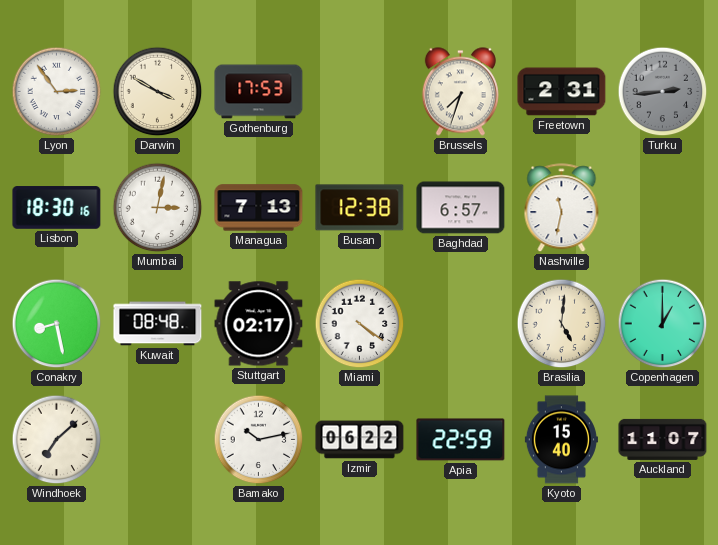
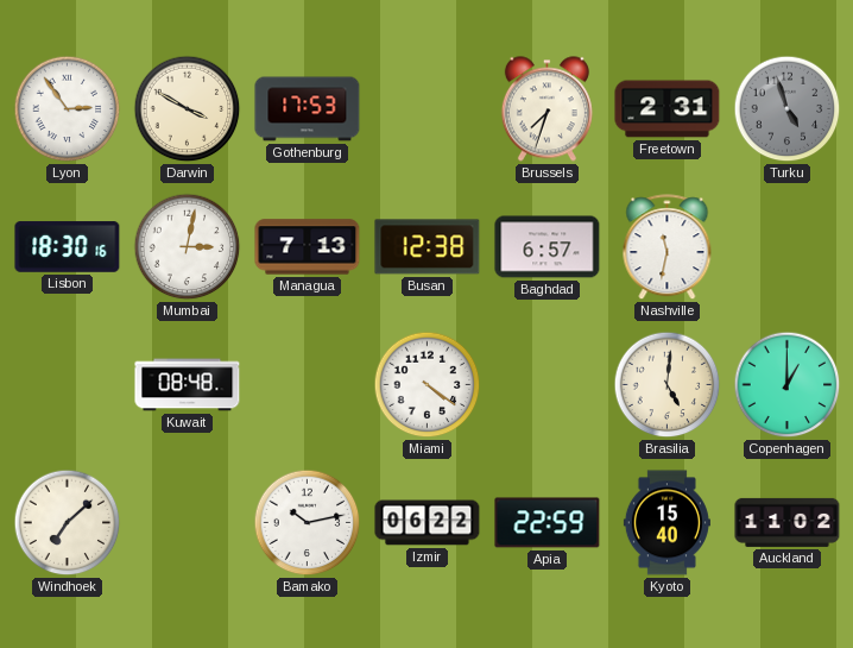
Turku: 2:44 -> 4:57 (788, 109)
Conakry: 8:28 -> none (57, 324)
Stuttgart: 02:17 -> none (259, 324)
Auckland: 11:07 -> 11:02 (788, 522)
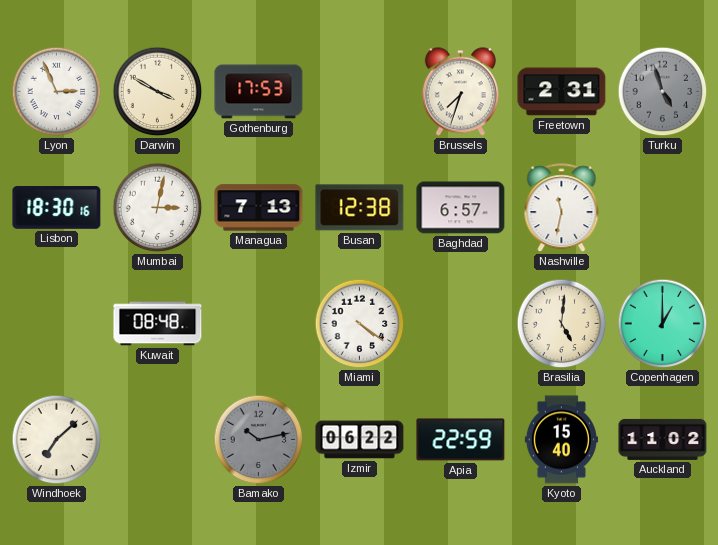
Lyon: 2:54 -> 2:56 (57, 92)
Bamako dial: white -> grey (259, 440)
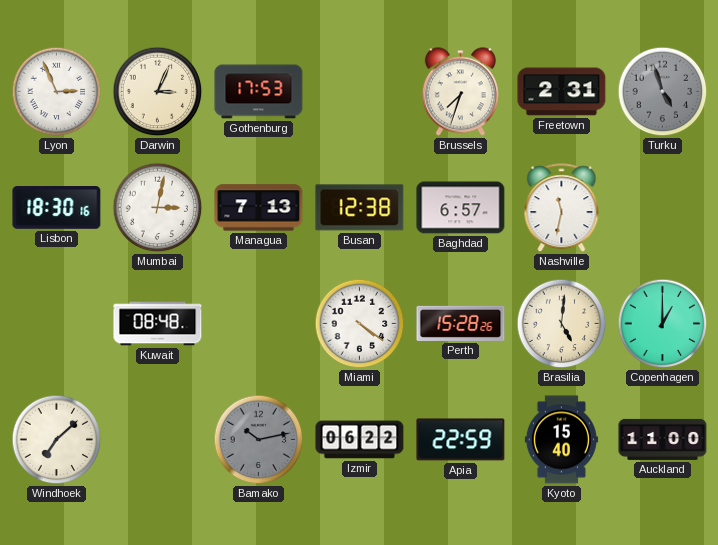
Darwin: 3:50 -> 3:04 (158, 92)
Perth: none -> 15:28 (461, 323)
Auckland: 11:02 -> 11:00 (663, 439)
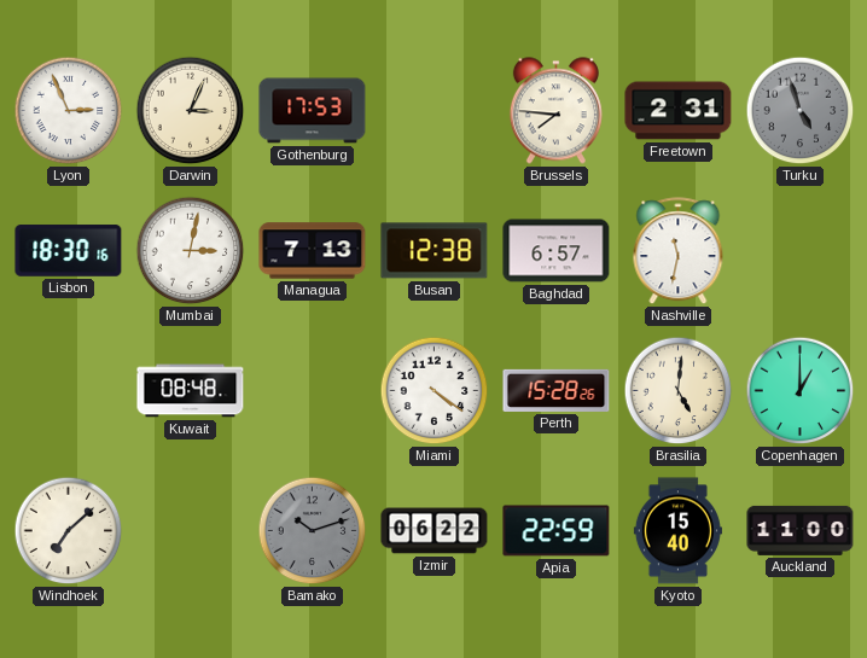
Brussels: 7:33 -> 7:46 (555, 111)
Bamako: 10:13 -> 10:12 (313, 531)
